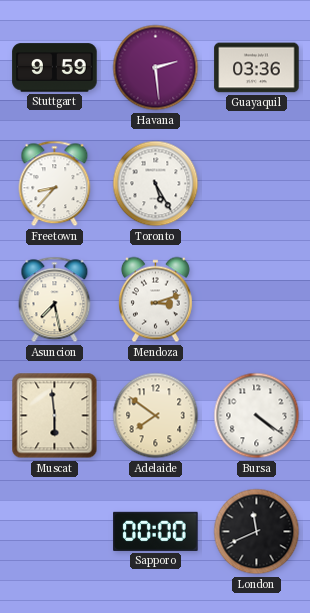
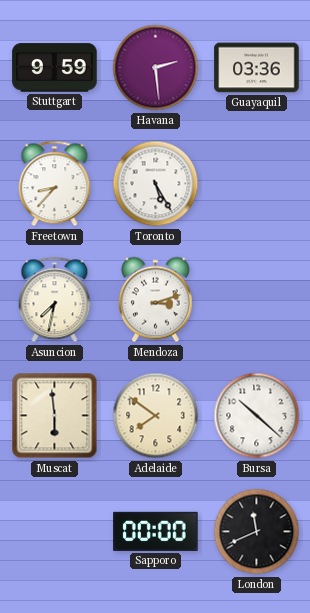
Asuncion: 7:28 -> 7:32 (55, 300)
Bursa: 4:21 -> 10:22 (257, 416)
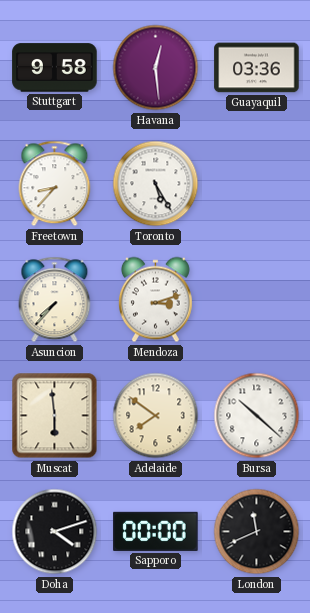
Stuttgart: 9:59 -> 9:58 (55, 68)
Havana: 2:29 -> 12:29 (156, 68)
Asuncion: 7:32 -> 7:37 (55, 300)
Doha: none -> 4:12 (55, 532)
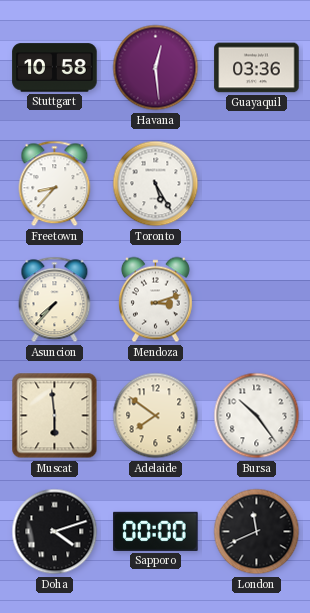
Stuttgart: 9:58 -> 10:58 (55, 68)
Bursa: 10:22 -> 10:24 (257, 416)
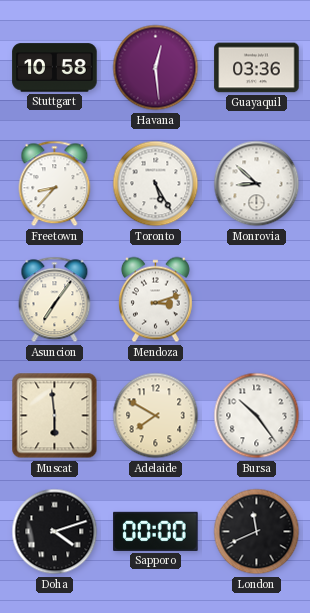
Monrovia: none -> 8:52 (257, 184)
Asuncion: 7:37 -> 7:06 (55, 300)
Adelaide: 7:51 -> 7:50 (156, 416)
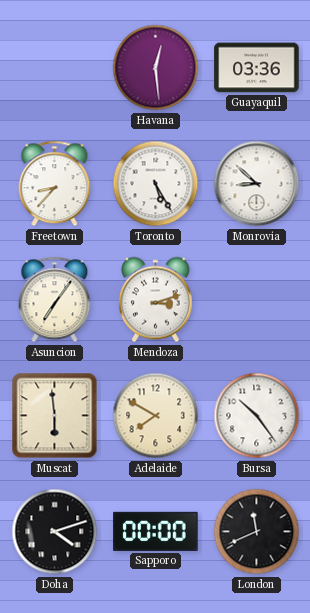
Stuttgart: 10:58 -> none (55, 68)
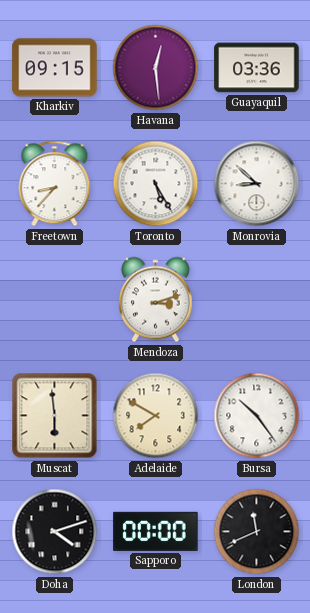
Kharkiv: none -> 09:15 (55, 68)
Asuncion: 7:06 -> none (55, 300)
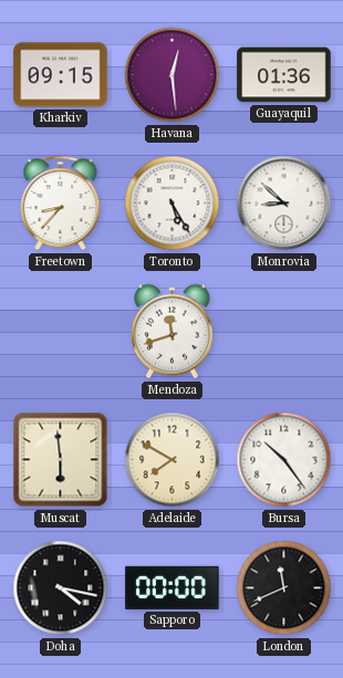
Guayaquil: 03:36 -> 01:36 (284, 75)
Mendoza: 3:12 -> 11:42 (171, 332)
Doha: 4:12 -> 4:17 (61, 588)
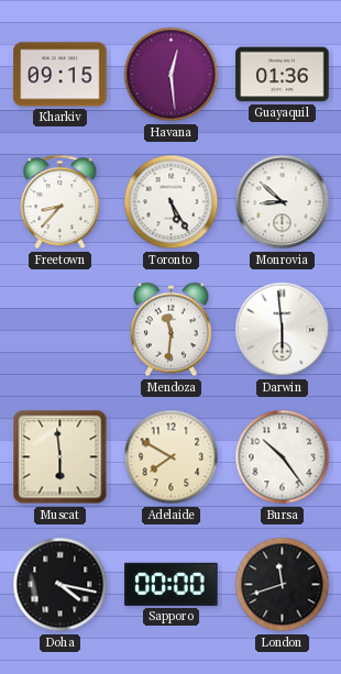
Mendoza: 11:42 -> 11:31 (170, 330)
Darwin: none -> 5:59 (283, 330)
London: 11:41 -> 11:42 (283, 585)
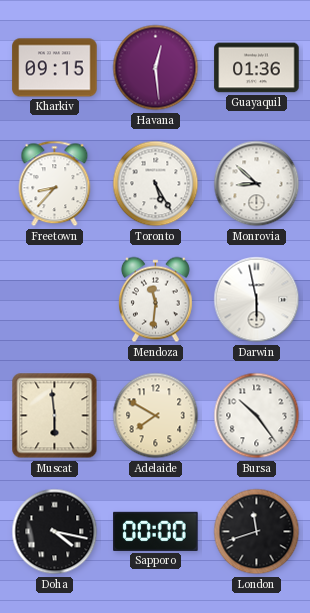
Darwin: 5:59 -> 5:58 (257, 300)
